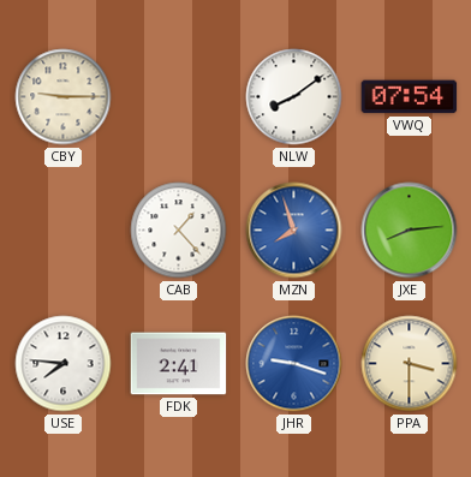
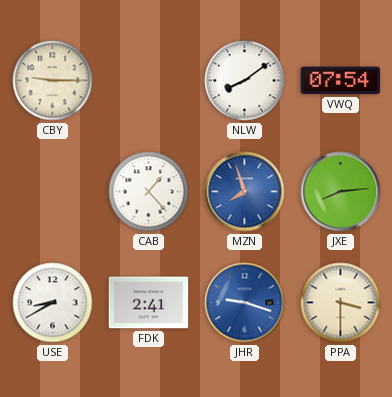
USE: 7:46 -> 8:40 (53, 303)
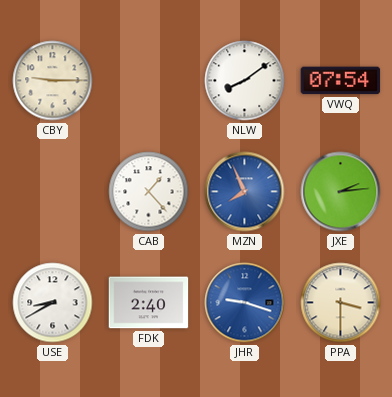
MZN: 7:57 -> 7:56 (245, 192)
JXE: 8:14 -> 2:14 (341, 192)
FDK: 2:41 -> 2:40 (149, 303)
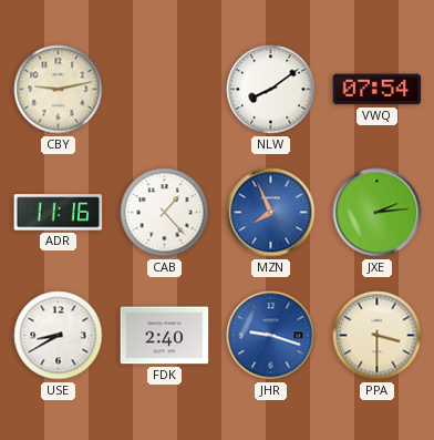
CBY: 9:15 -> 9:13 (59, 90)
ADR: none -> 11:16 (59, 213)
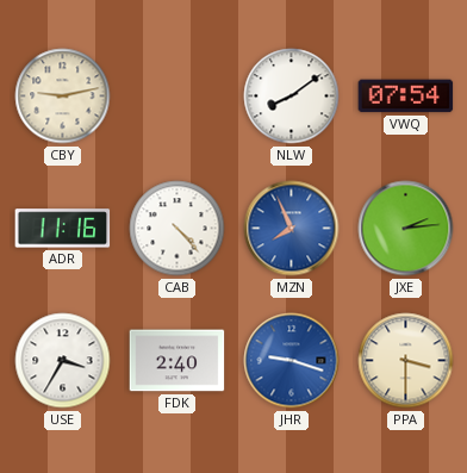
CAB: 1:23 -> 4:23 (178, 229)
USE: 8:40 -> 3:35 (63, 361)
